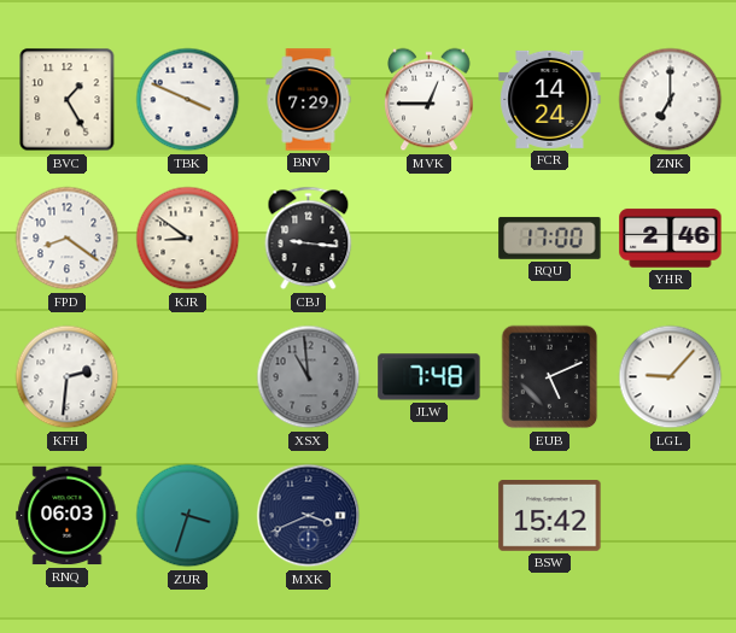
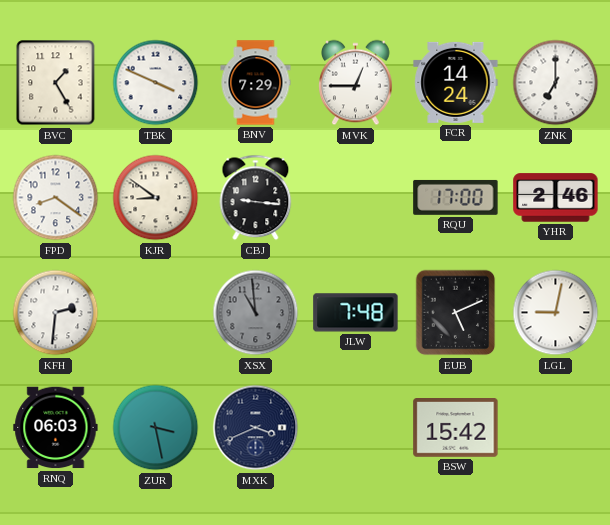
LGL: 9:07 -> 9:02 (556, 313)
ZUR: 3:33 -> 3:28 (156, 428)
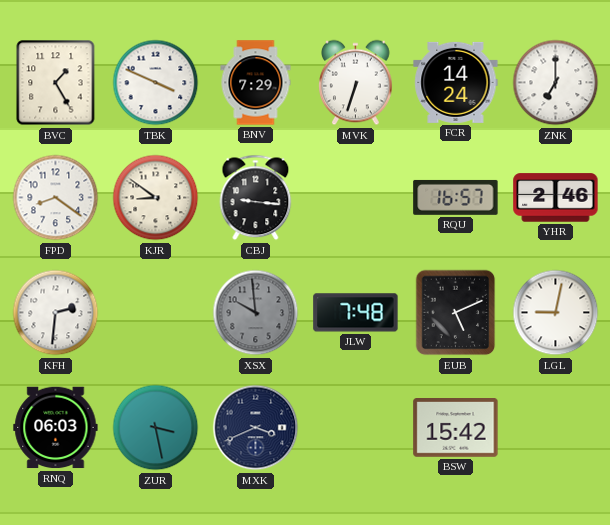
MVK: 12:45 -> 6:33 (356, 83)
RQU: 17:00 -> 16:57 (456, 197)
XSX: 10:59 -> 9:59 (256, 313)
